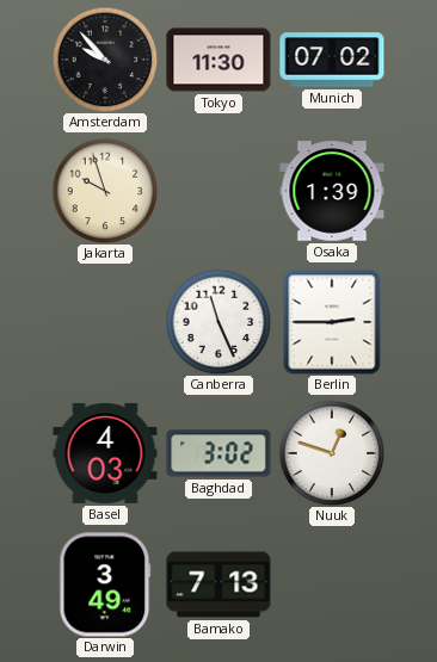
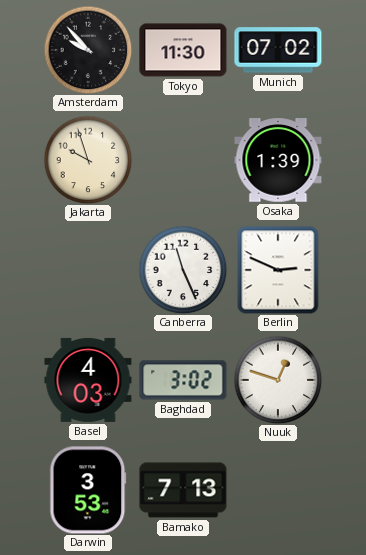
Berlin: 2:45 -> 2:49 (278, 270)
Darwin: 3:49 -> 3:53 (88, 490)
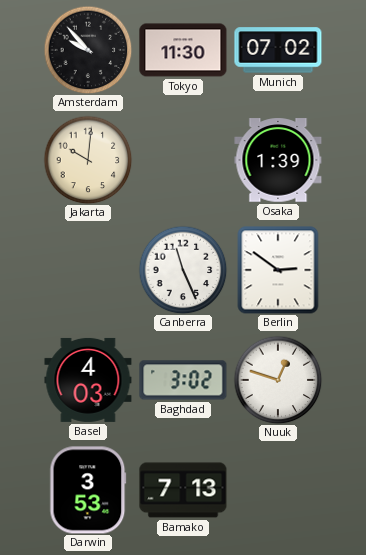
Jakarta: 9:57 -> 10:01 (88, 160)
Berlin: 2:49 -> 2:51 (278, 270)
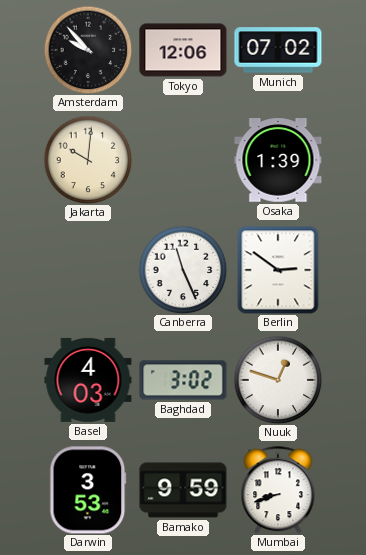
Tokyo: 11:30 -> 12:06 (183, 50)
Bamako: 7:13 -> 9:59 (183, 490)
Mumbai: none -> 8:42 (278, 490)
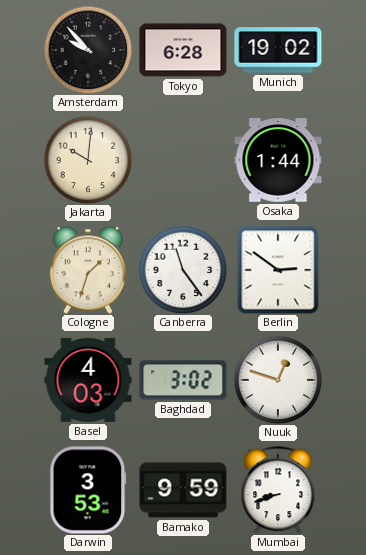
Tokyo: 12:06 -> 6:28 (183, 50)
Munich: 07:02 -> 19:02 (278, 50)
Osaka: 1:39 -> 1:44 (278, 160)
Cologne: none -> 1:33 (88, 270)
Canberra: 11:26 -> 11:24 (183, 270)
